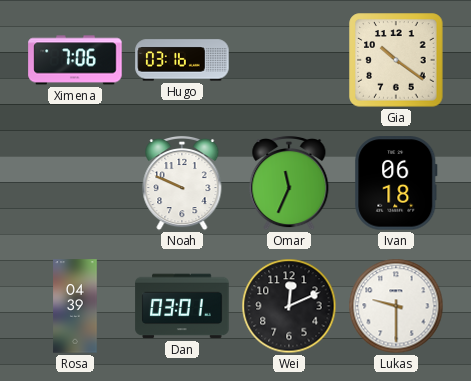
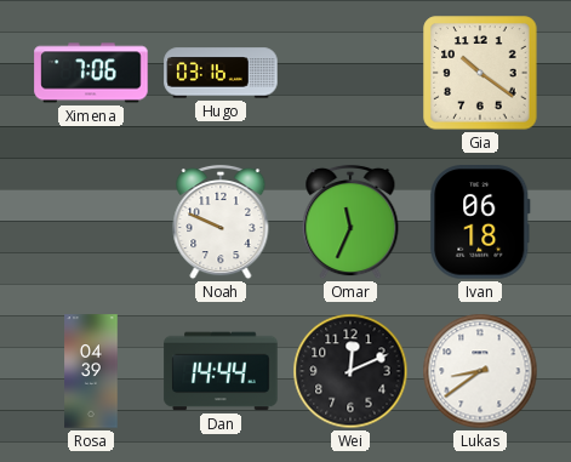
Dan: 03:01 -> 14:44 (221, 371)
Lukas: 9:30 -> 8:39 (480, 371)
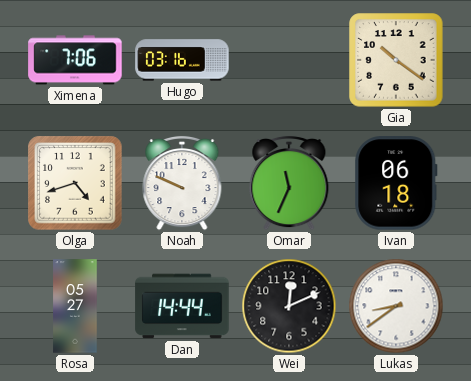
Olga: none -> 4:42 (75, 183)
Rosa: 04:39 -> 05:27 (75, 306)
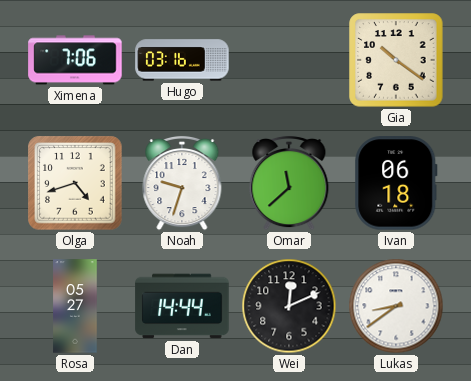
Noah: 9:49 -> 9:33 (182, 183)
Omar: 11:34 -> 11:38 (289, 183)
